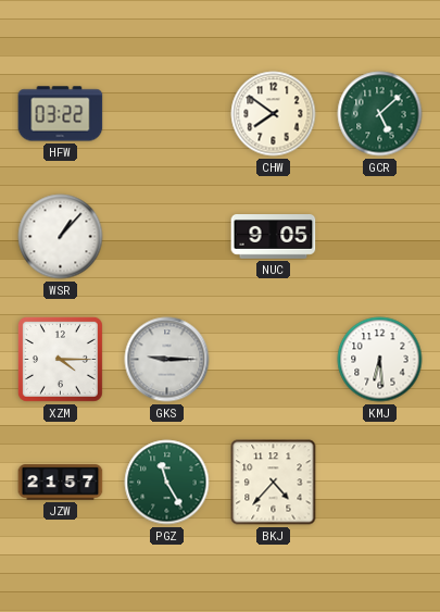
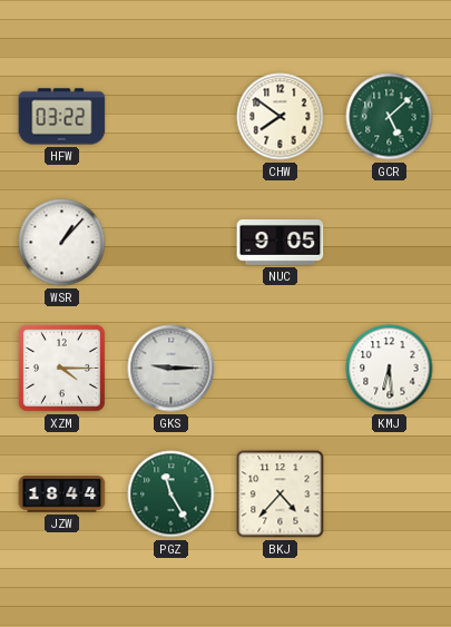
JZW: 21:57 -> 18:44 (62, 494)
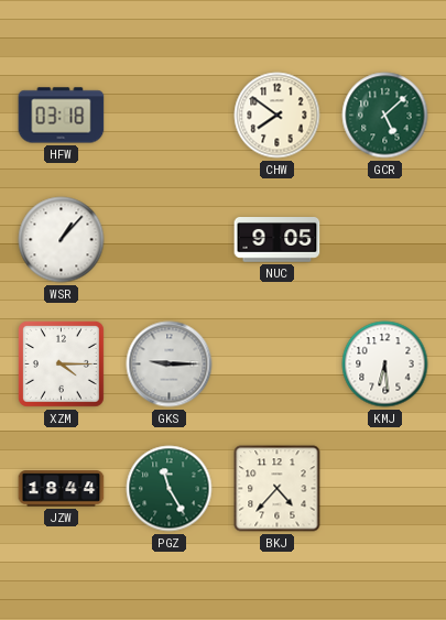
HFW: 03:22 -> 03:18 (62, 116)
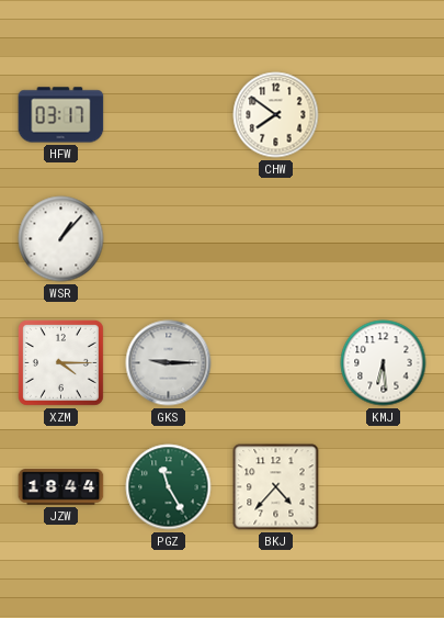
HFW: 03:18 -> 03:17 (61, 115)
GCR: 5:08 -> none (385, 116)
NUC: 9:05 -> none (278, 240)
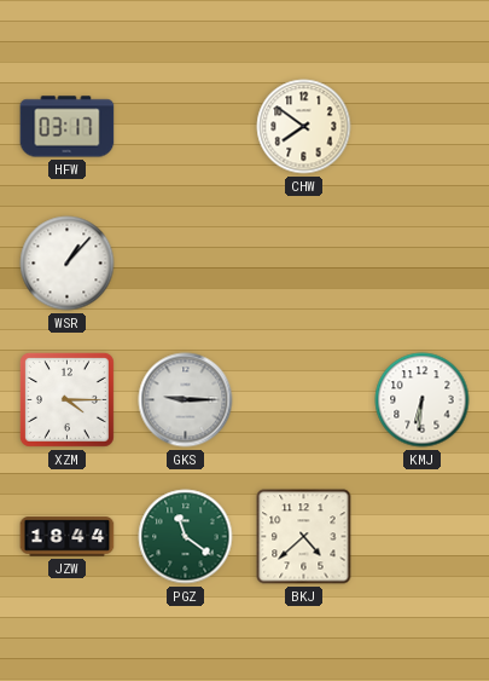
KMJ: 6:29 -> 6:31 (423, 400)
PGZ: 11:25 -> 11:21 (186, 537)
BKJ: 4:37 -> 4:38 (304, 537)
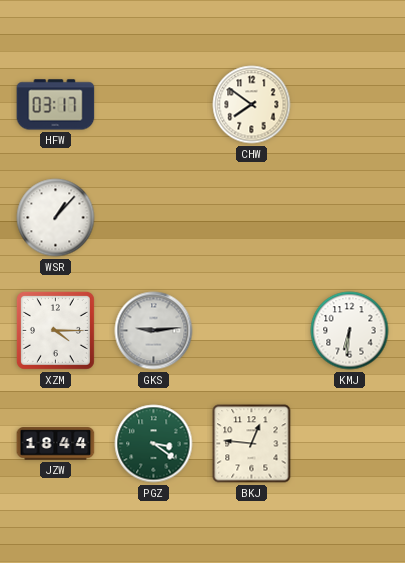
GKS: 9:15 -> 9:14 (154, 331)
PGZ: 11:21 -> 3:21 (154, 444)
BKJ: 4:38 -> 12:46 (252, 444)
